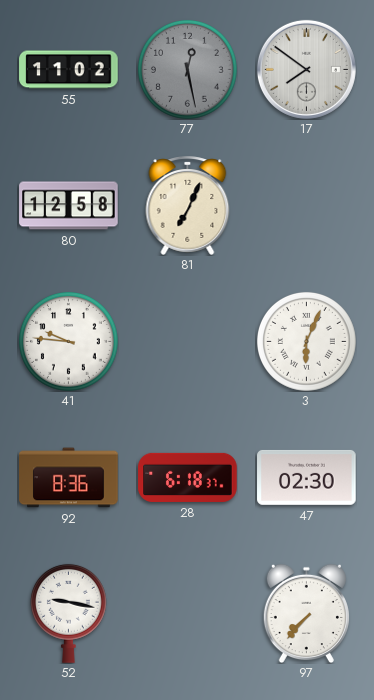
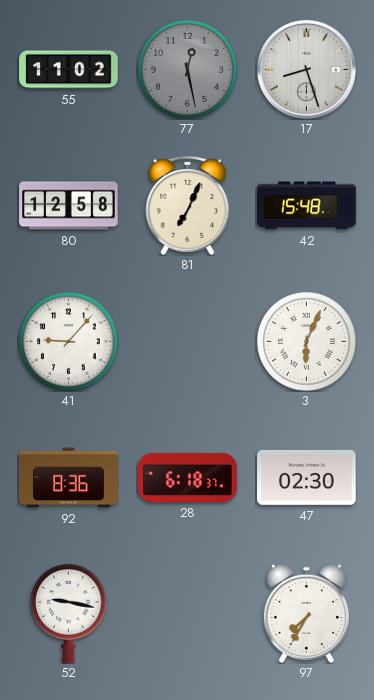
17: 7:51 -> 8:27 (306, 69)
42: none -> 15:48 (307, 206)
41: 9:46 -> 9:07 (68, 341)
97: 7:37 -> 7:35 (306, 613)
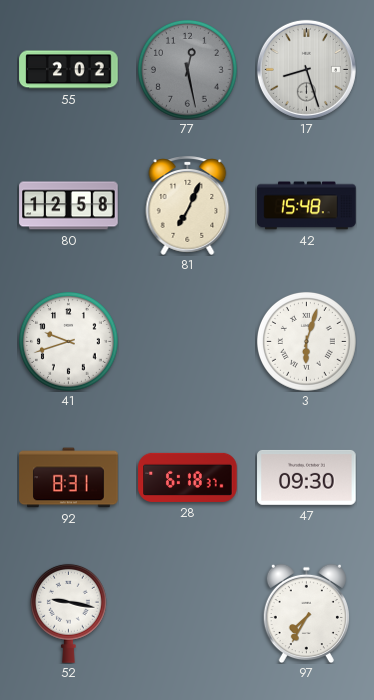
55: 11:02 -> 2:02 (69, 70)
41: 9:07 -> 9:42 (68, 341)
3: 6:04 -> 6:03 (306, 341)
92: 8:36 -> 8:31 (69, 478)
47: 02:30 -> 09:30 (307, 477)
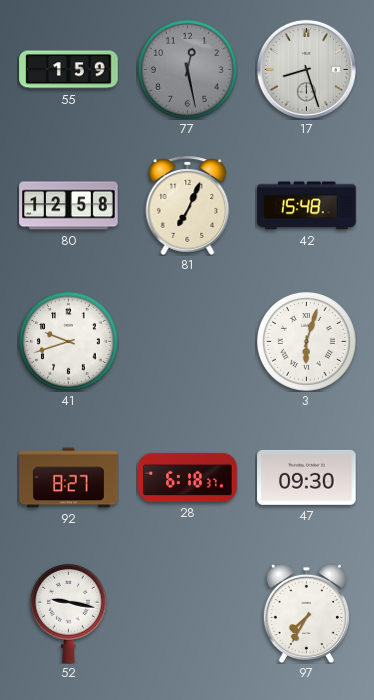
55: 2:02 -> 1:59 (69, 70)
92: 8:31 -> 8:27 (69, 478)
